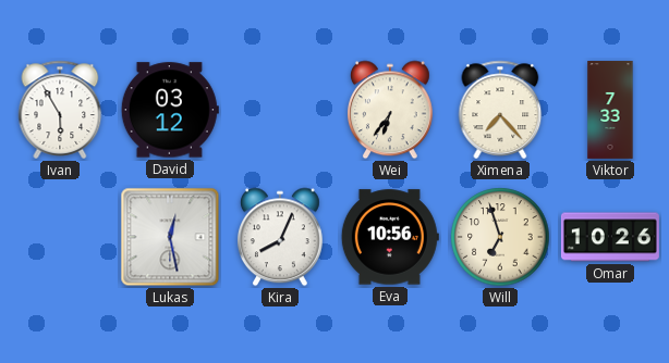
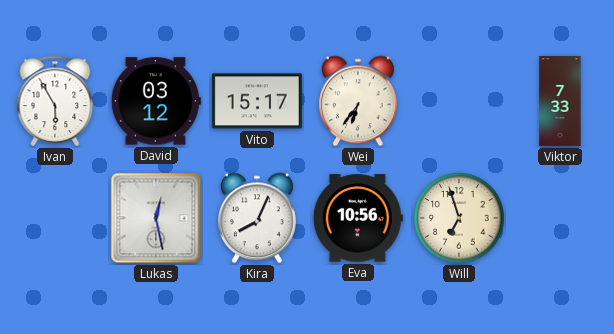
Vito: none -> 15:17 (257, 101)
Ximena: 7:23 -> none (500, 110)
Omar: 10:26 -> none (610, 237)
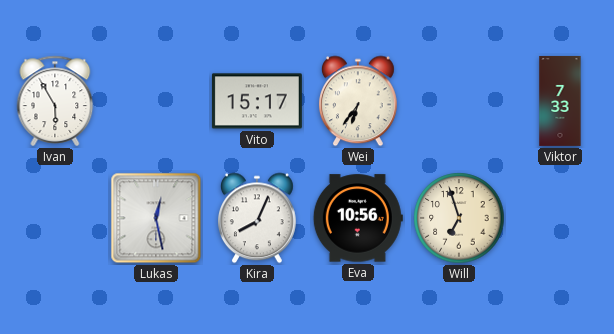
David: 03:12 -> none (156, 101)
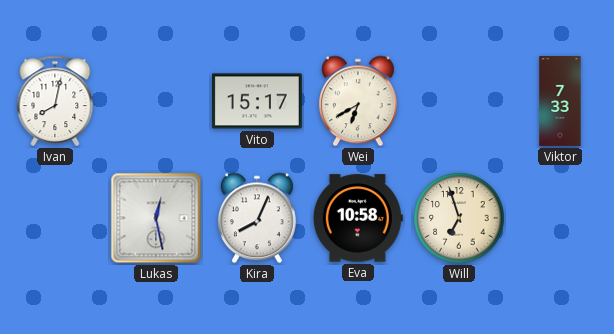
Ivan: 5:55 -> 8:02 (55, 101)
Wei: 6:36 -> 6:40 (358, 101)
Eva: 10:56 -> 10:58 (358, 218)
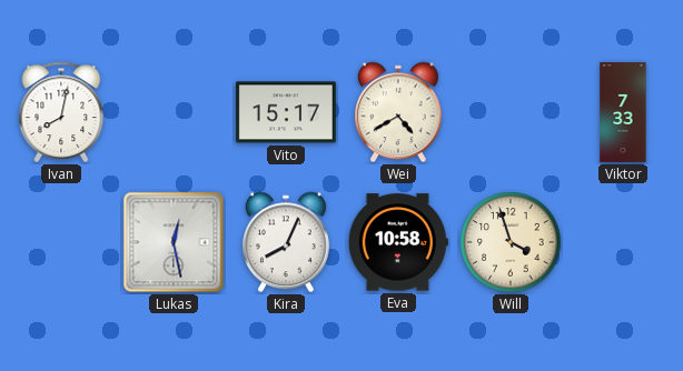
Wei: 6:40 -> 4:40 (398, 112)
Will: 6:57 -> 3:57 (511, 242)
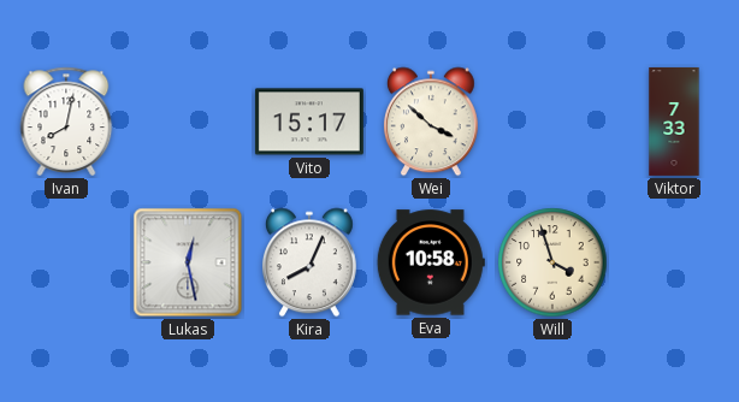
Wei: 4:40 -> 3:52 (431, 122)
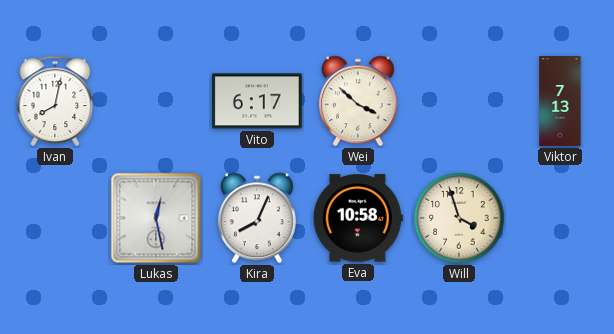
Vito: 15:17 -> 6:17 (257, 101)
Viktor: 7:33 -> 7:13 (560, 101)
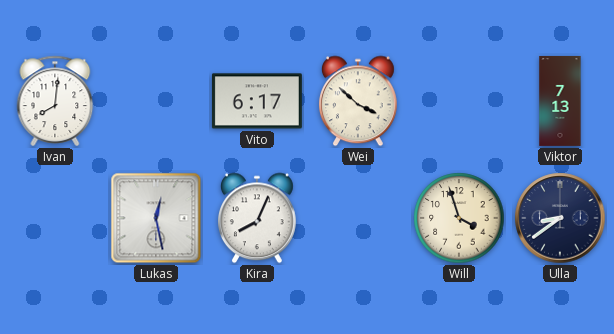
Ivan: 8:02 -> 8:01 (55, 101)
Eva: 10:58 -> none (358, 218)
Ulla: none -> 8:39 (560, 218)
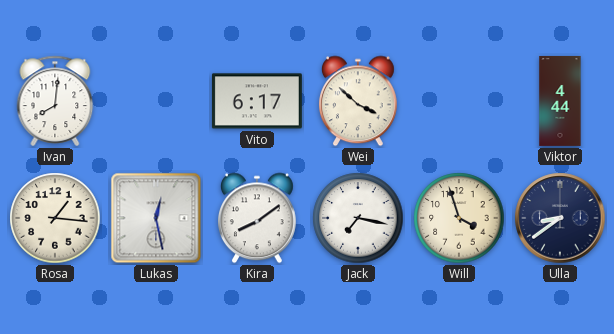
Viktor: 7:13 -> 4:44 (560, 101)
Rosa: none -> 1:16 (55, 218)
Kira: 8:04 -> 8:09 (257, 218)
Jack: none -> 7:17 (358, 218)
